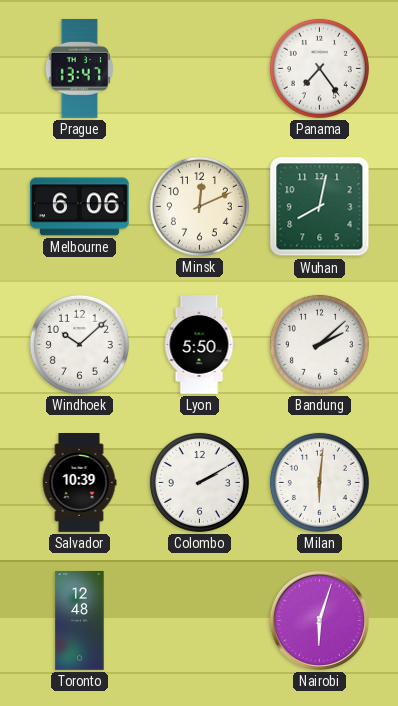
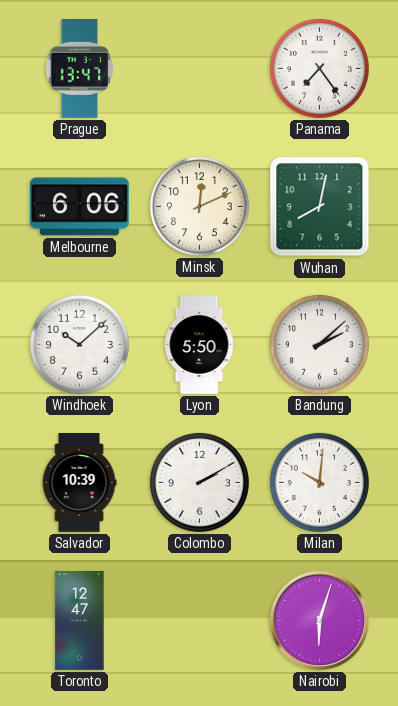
Milan: 6:01 -> 10:01 (319, 482)
Toronto: 12:48 -> 12:47 (80, 621)
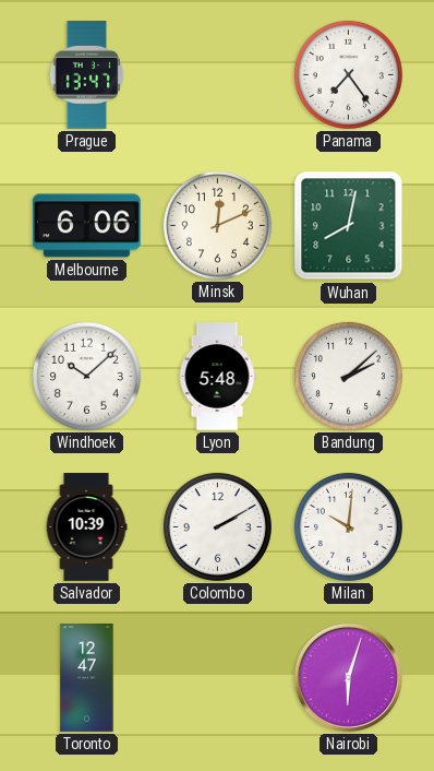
Lyon: 5:50 -> 5:48 (217, 377)
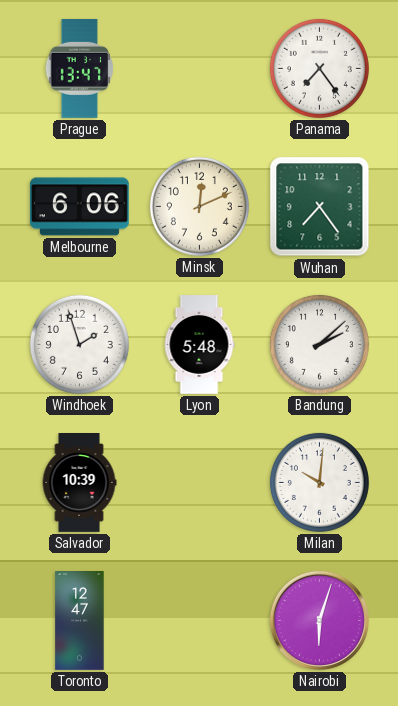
Wuhan: 8:02 -> 7:24 (320, 207)
Windhoek: 10:08 -> 1:57 (79, 344)
Colombo: 2:10 -> none (217, 526)
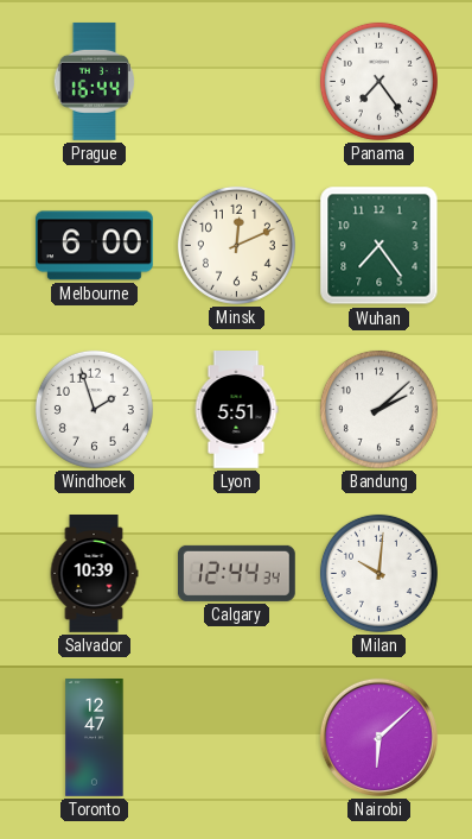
Prague: 13:47 -> 16:44 (94, 81)
Melbourne: 6:06 -> 6:00 (95, 246)
Lyon: 5:48 -> 5:51 (236, 410)
Calgary: none -> 12:44 (236, 573)
Nairobi: 6:03 -> 6:08 (378, 737)
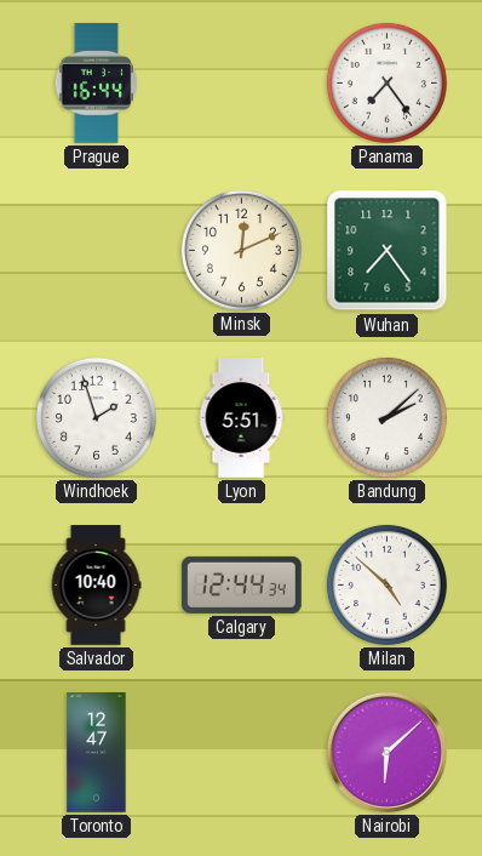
Melbourne: 6:00 -> none (95, 246)
Salvador: 10:39 -> 10:40 (96, 586)
Milan: 10:01 -> 4:52 (386, 584)
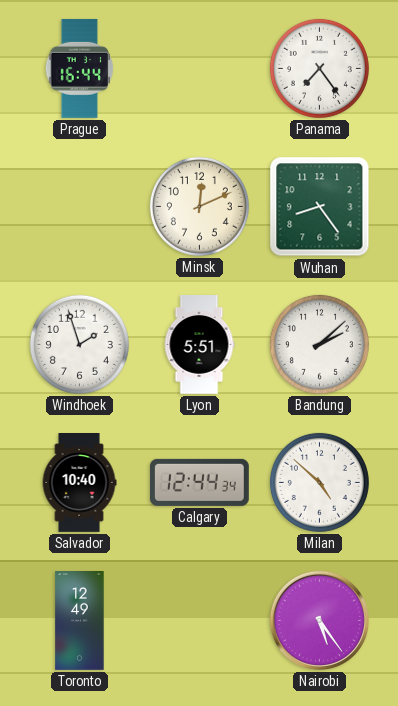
Wuhan: 7:24 -> 8:24 (320, 207)
Toronto: 12:47 -> 12:49 (80, 621)
Nairobi: 6:08 -> 5:24 (319, 620)
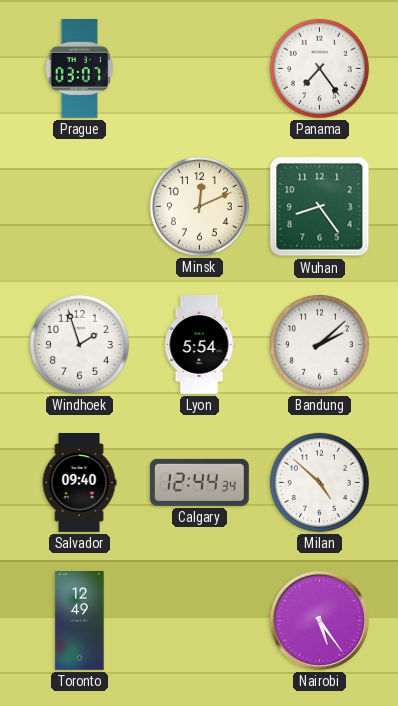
Prague: 16:44 -> 03:07 (79, 68)
Lyon: 5:51 -> 5:54 (199, 345)
Salvador: 10:40 -> 09:40 (79, 483)
